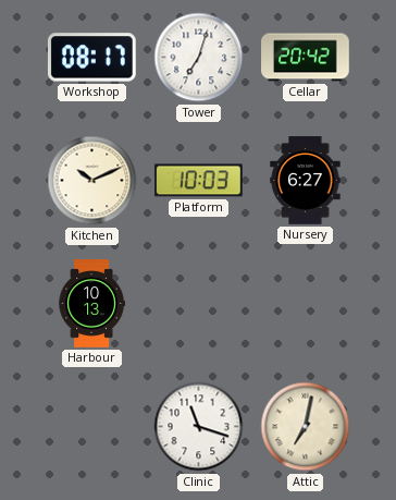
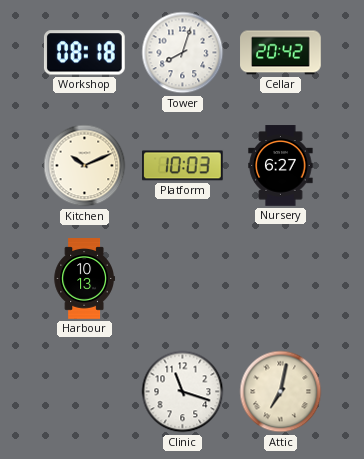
Workshop: 08:17 -> 08:18 (84, 53)
Tower: 7:03 -> 8:03 (183, 53)
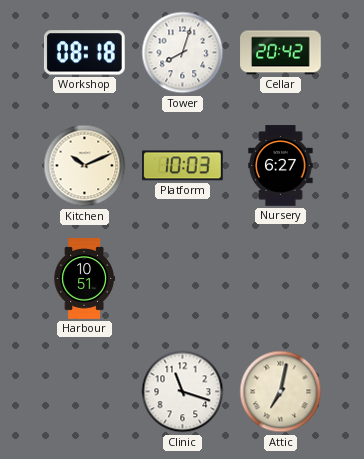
Harbour: 10:13 -> 10:51 (84, 279)
